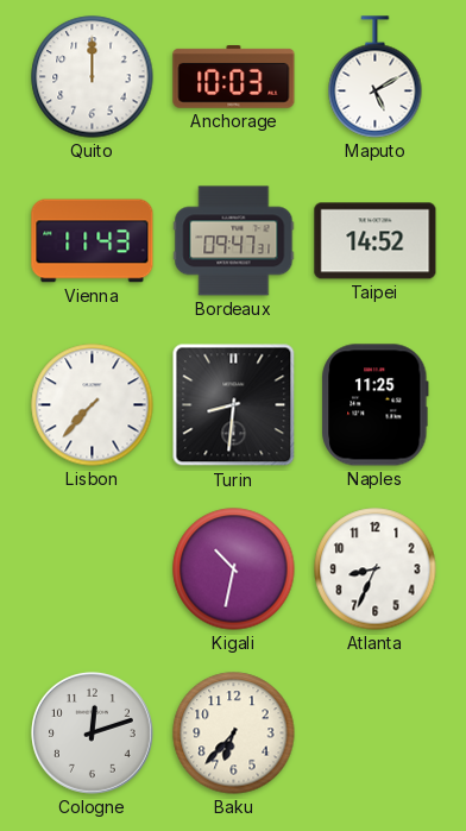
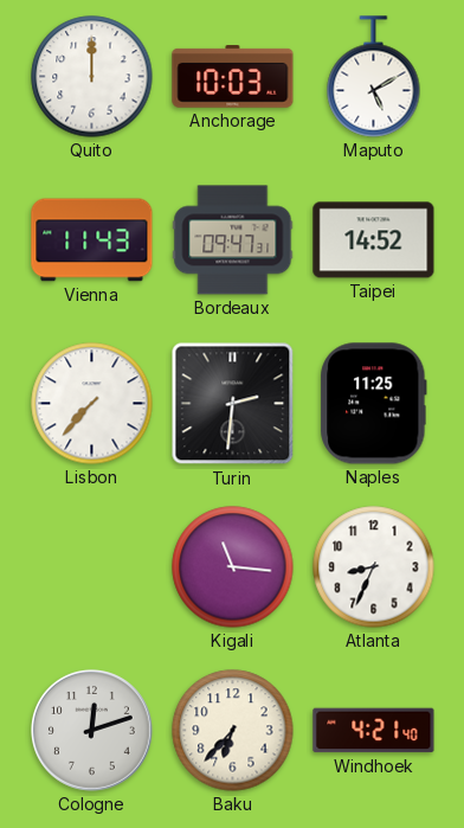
Turin: 8:31 -> 2:31 (233, 404)
Kigali: 10:32 -> 11:16 (233, 567)
Windhoek: none -> 4:21 (374, 731)
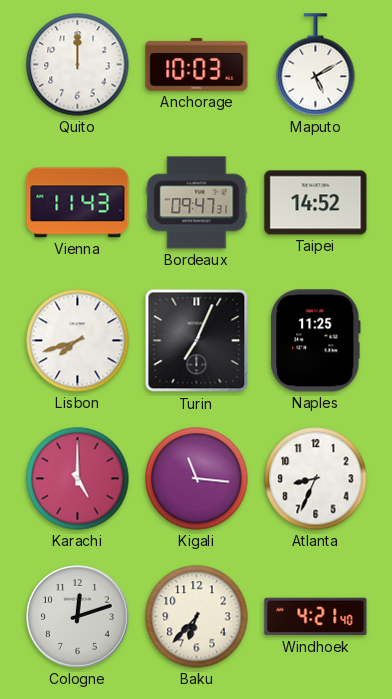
Lisbon: 7:37 -> 7:42 (78, 341)
Turin: 2:31 -> 7:04 (197, 341)
Karachi: none -> 5:00 (78, 479)
